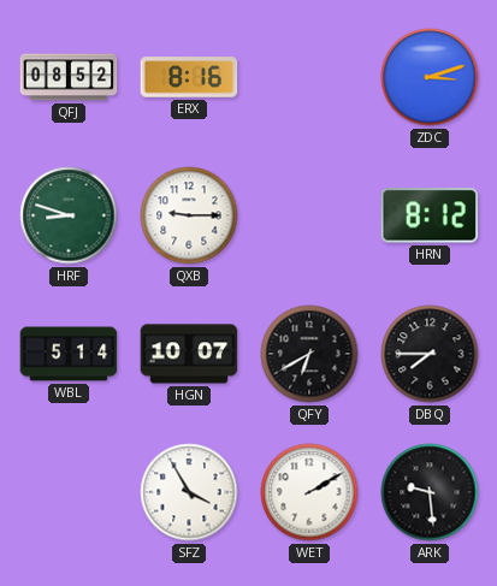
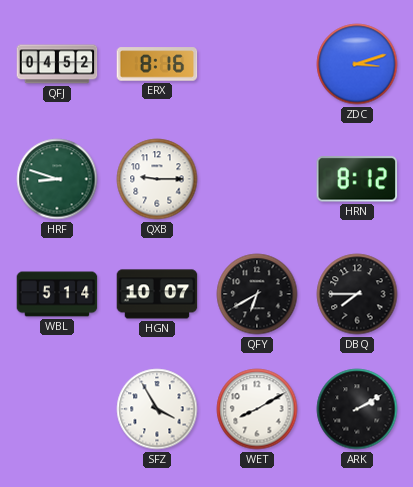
QFJ: 08:52 -> 04:52 (57, 64)
WET: 2:10 -> 8:10 (257, 409)
ARK: 9:29 -> 2:10 (357, 409)
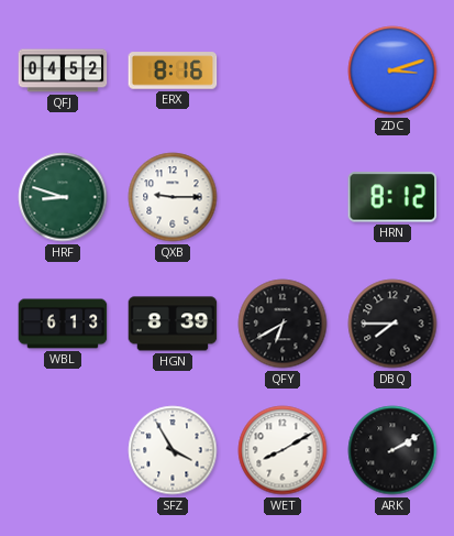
WBL: 5:14 -> 6:13 (63, 324)
HGN: 10:07 -> 8:39 (173, 324)
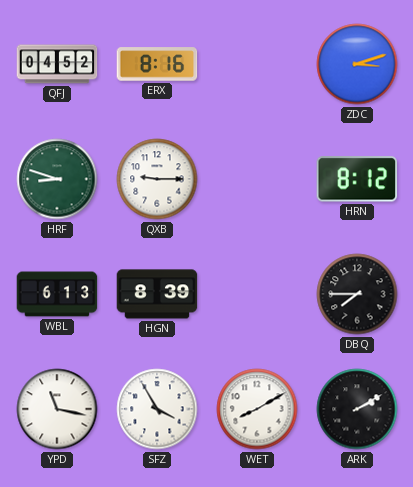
QFY: 6:40 -> none (283, 324)
YPD: none -> 11:17 (57, 409)
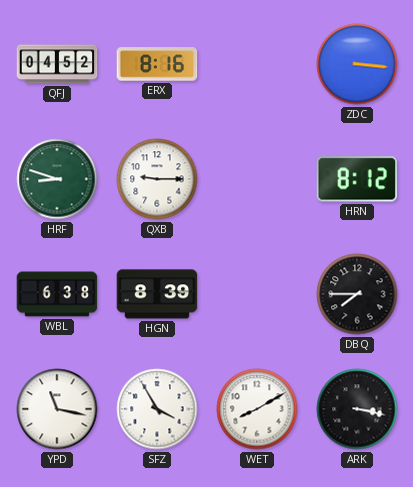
ZDC: 3:12 -> 3:16 (357, 64)
WBL: 6:13 -> 6:38 (57, 294)
ARK: 2:10 -> 3:17 (357, 409)
